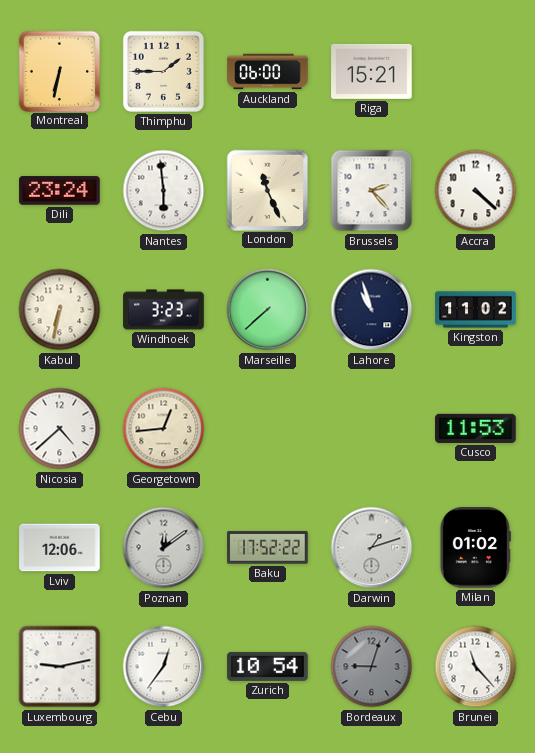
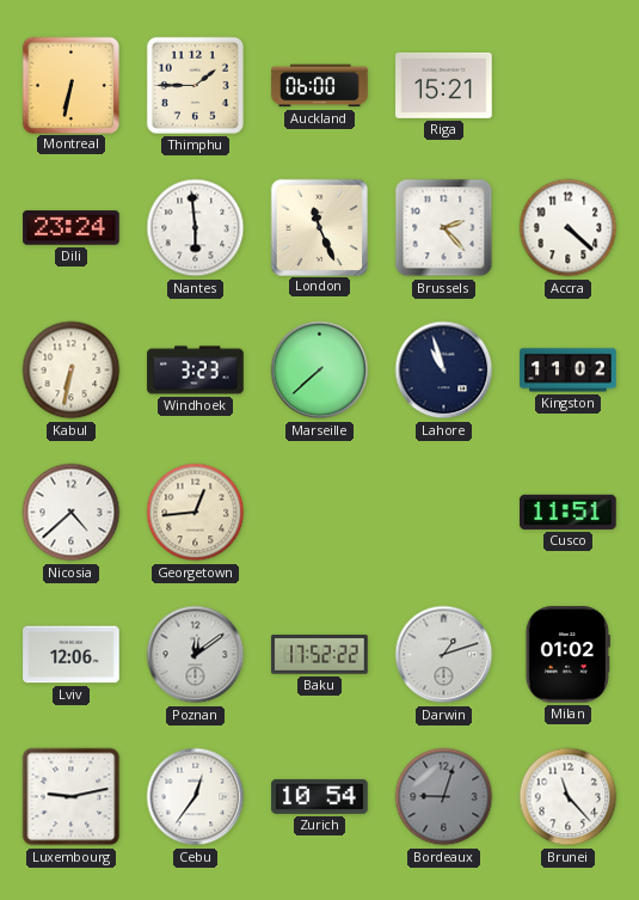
Cusco: 11:53 -> 11:51 (569, 512)
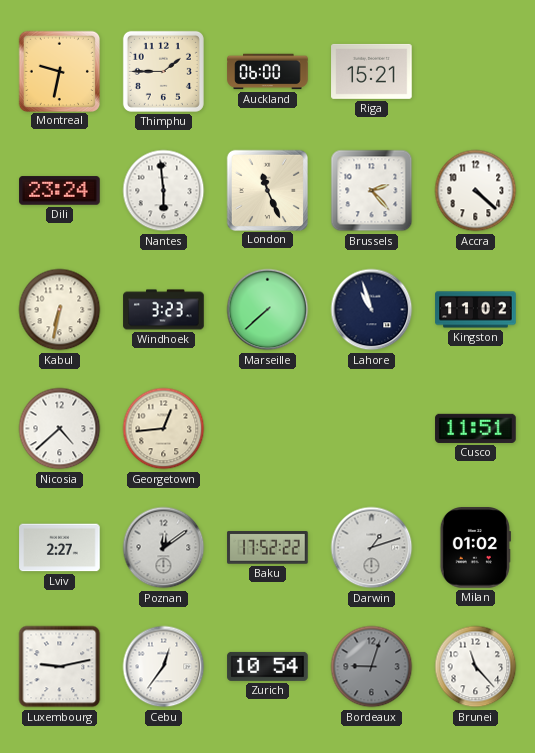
Montreal: 6:32 -> 9:32 (59, 71)
Lviv: 12:06 -> 2:27 (60, 548)
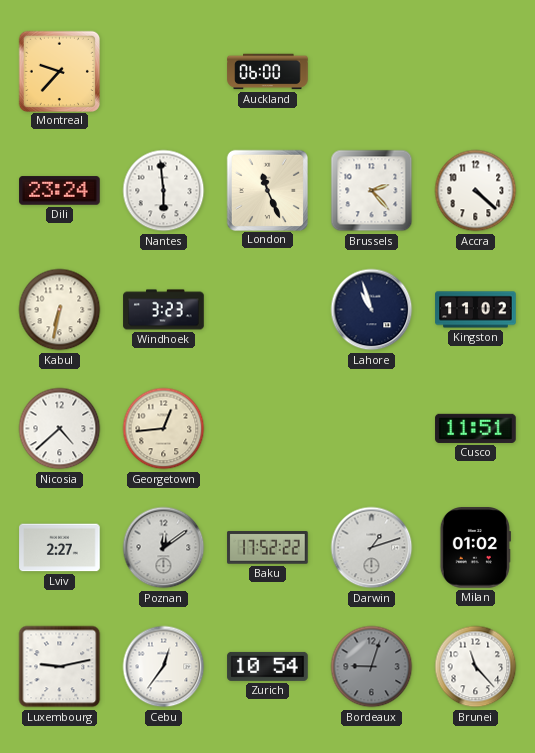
Montreal: 9:32 -> 9:37 (59, 71)
Thimphu: 1:45 -> none (163, 71)
Riga: 15:21 -> none (372, 71)
Marseille: 7:38 -> none (268, 310)
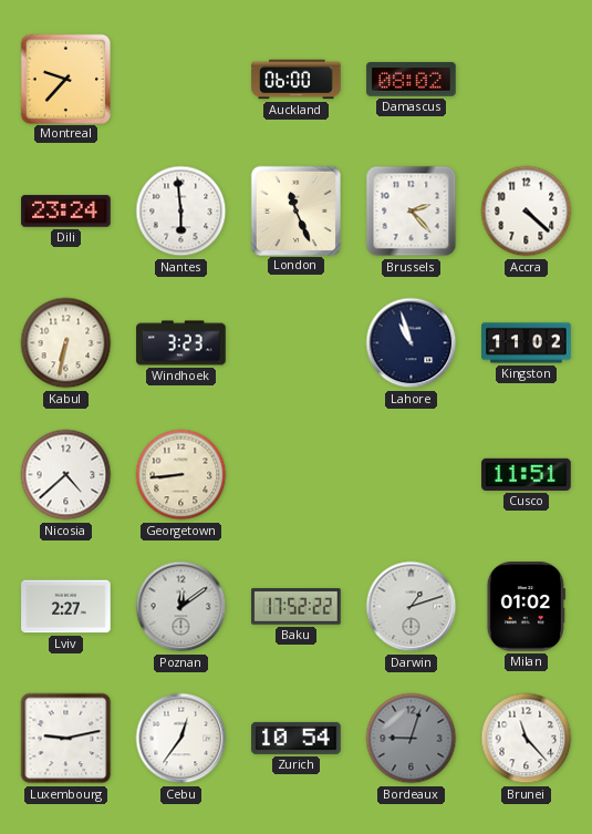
Damascus: none -> 08:02 (412, 80)
Georgetown: 12:44 -> 8:44 (181, 475)
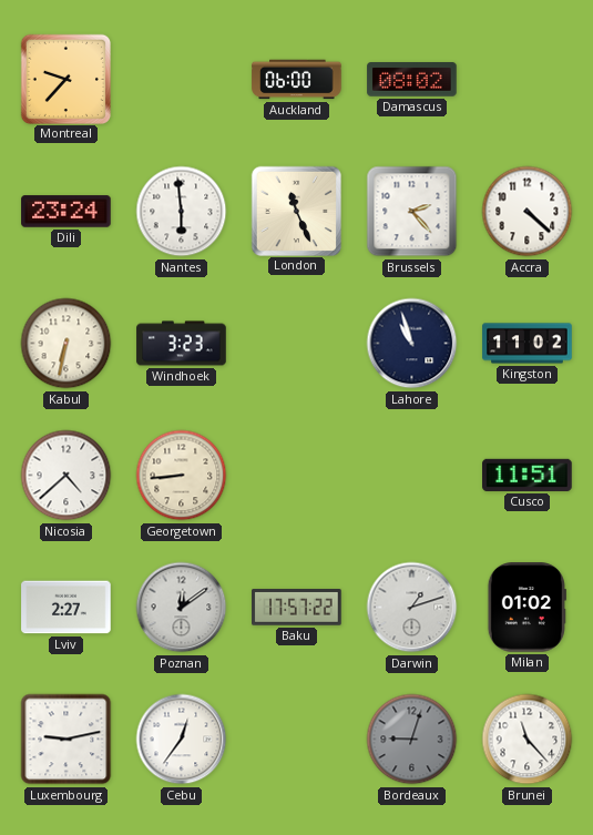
Baku: 17:52 -> 17:57 (297, 608)
Zurich: 10:54 -> none (297, 738)
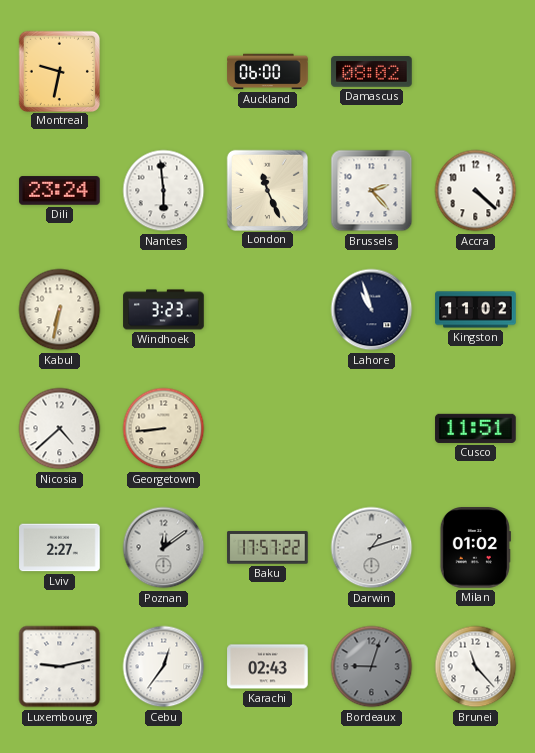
Montreal: 9:37 -> 9:32 (59, 71)
Karachi: none -> 02:43 (268, 667)
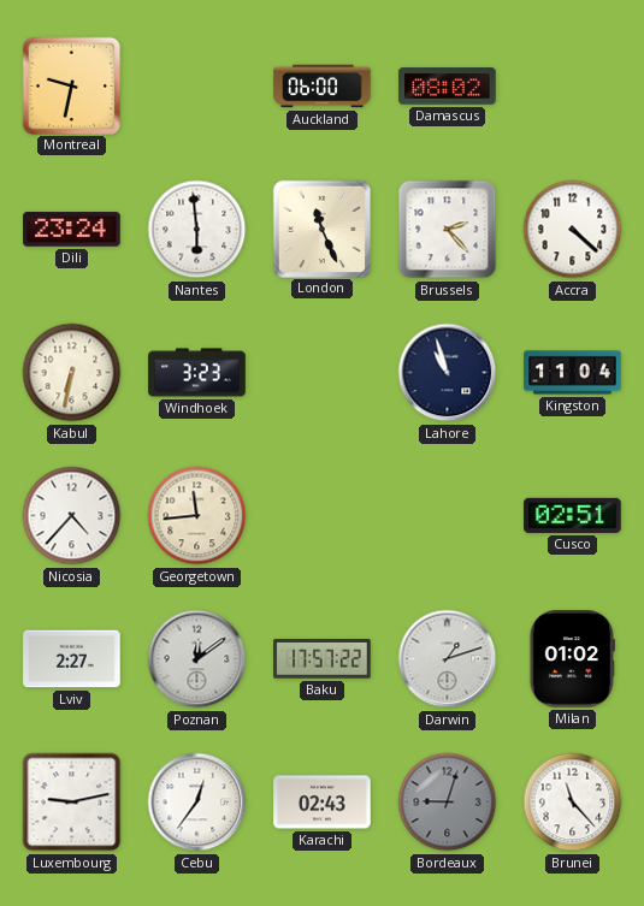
Kingston: 11:02 -> 11:04 (573, 373)
Nicosia: 4:38 -> 4:37 (72, 516)
Georgetown: 8:44 -> 11:44 (197, 516)
Cusco: 11:51 -> 02:51 (573, 515)
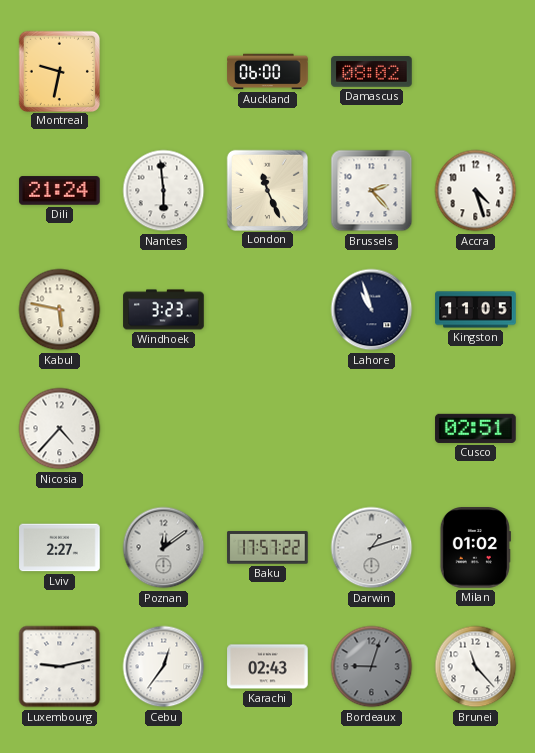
Dili: 23:24 -> 21:24 (60, 191)
Accra: 4:22 -> 4:27 (476, 191)
Kabul: 6:32 -> 5:47 (60, 310)
Kingston: 11:04 -> 11:05 (476, 310)
Georgetown: 11:44 -> none (197, 516)
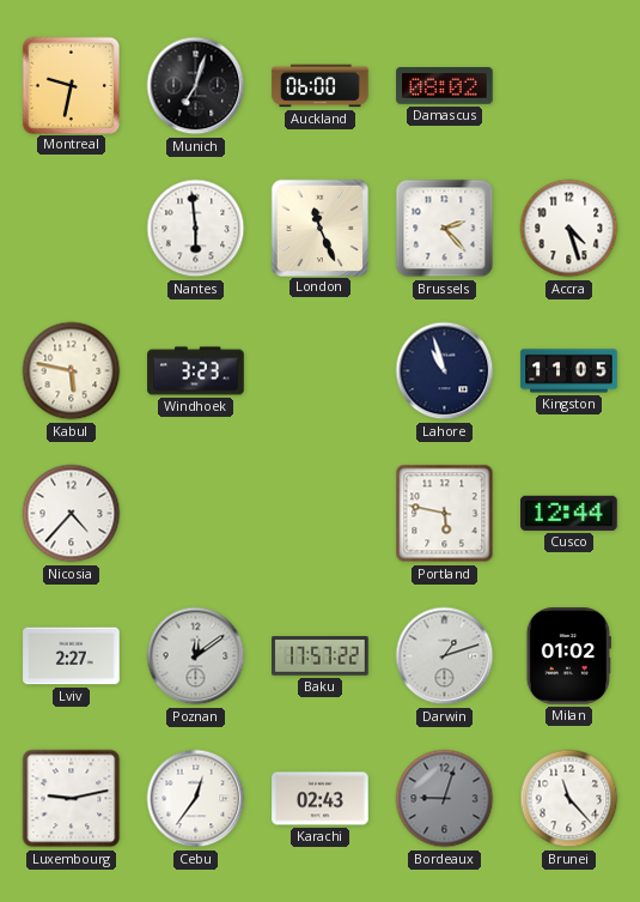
Munich: none -> 7:03 (196, 86)
Dili: 21:24 -> none (60, 191)
Portland: none -> 5:47 (445, 514)
Cusco: 02:51 -> 12:44 (569, 513)
